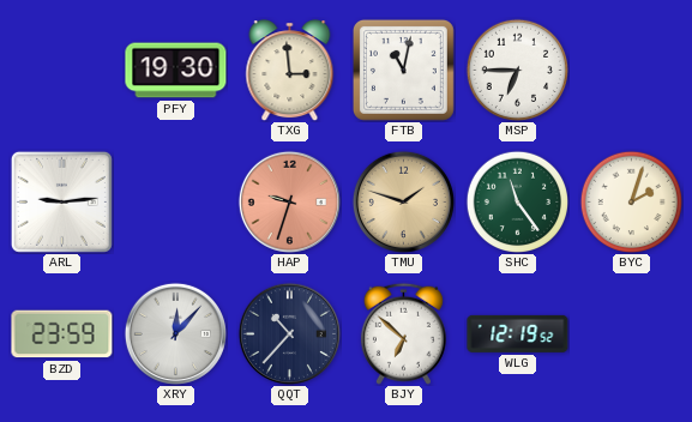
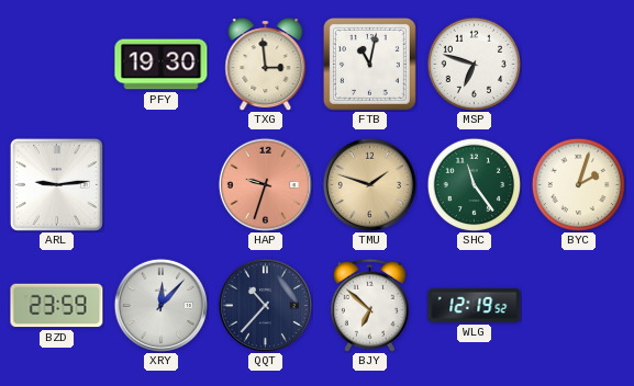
MSP: 6:45 -> 6:48 (474, 64)
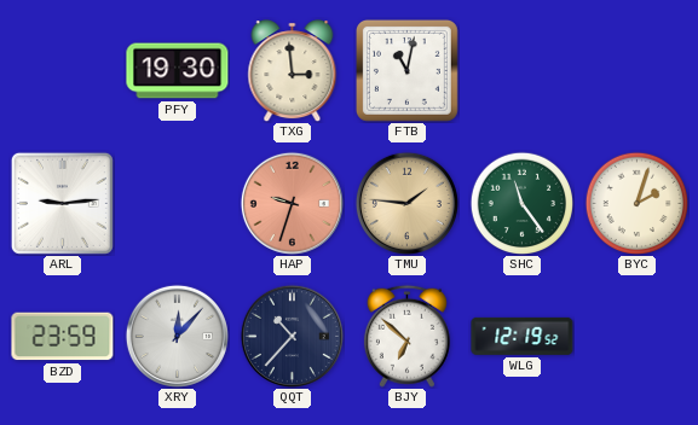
MSP: 6:48 -> none (474, 64)
TMU: 1:48 -> 1:46 (406, 203)
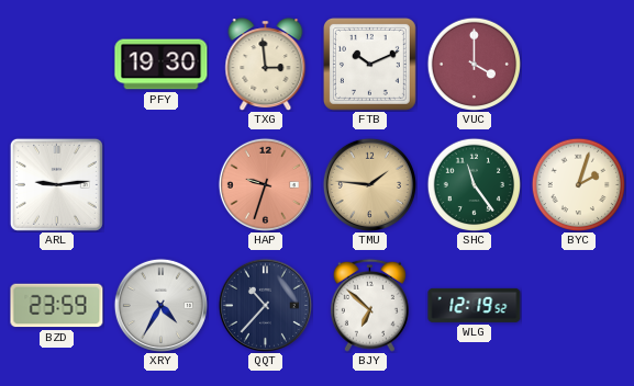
FTB: 11:02 -> 10:11 (369, 64)
VUC: none -> 4:00 (474, 64)
XRY: 12:07 -> 4:35 (160, 305)
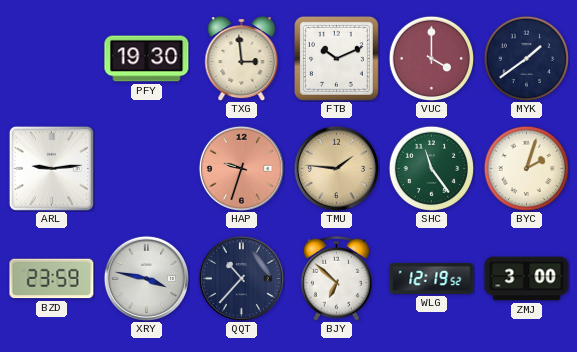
MYK: none -> 1:39 (526, 58)
XRY: 4:35 -> 3:47 (146, 278)
ZMJ: none -> 3:00 (527, 279)
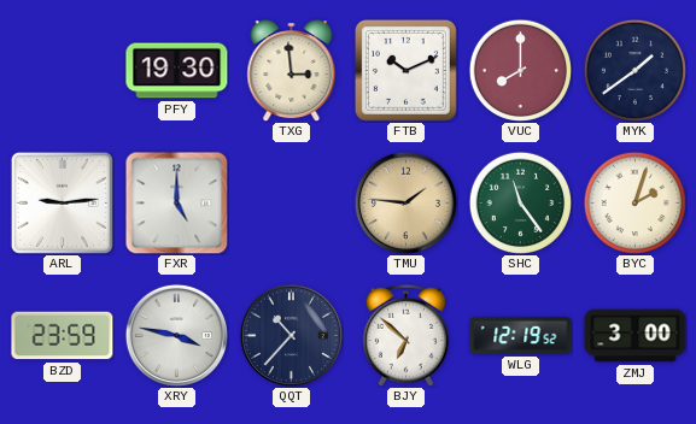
VUC: 4:00 -> 8:00 (520, 70)
FXR: none -> 5:00 (176, 202)
HAP: 9:33 -> none (241, 168)
